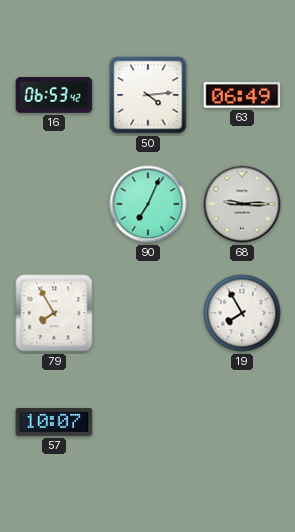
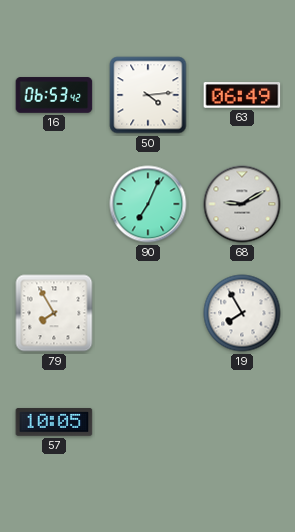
68: 9:15 -> 9:10 (242, 204)
57: 10:07 -> 10:05 (54, 422)
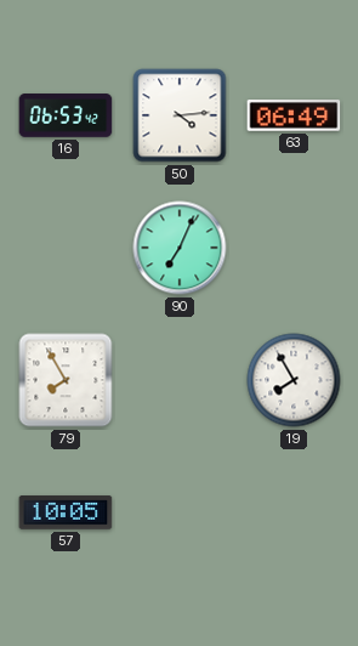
68: 9:10 -> none (242, 204)
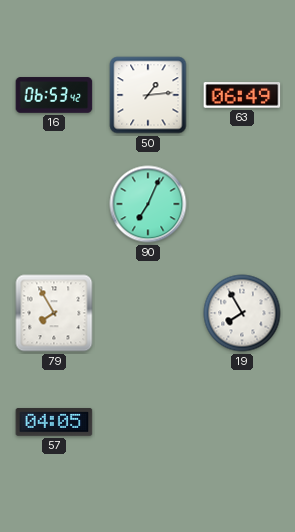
50: 4:14 -> 1:14 (148, 95)
57: 10:05 -> 04:05 (54, 422)
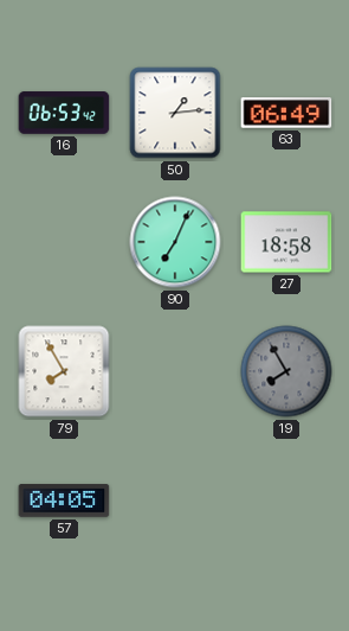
27: none -> 18:58 (286, 242)
19 dial: white -> grey (286, 371)
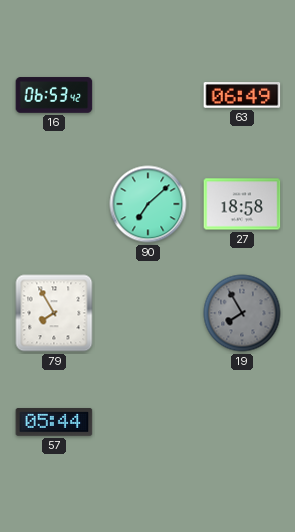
50: 1:14 -> none (175, 113)
90: 7:04 -> 7:08 (148, 204)
57: 04:05 -> 05:44 (54, 422)
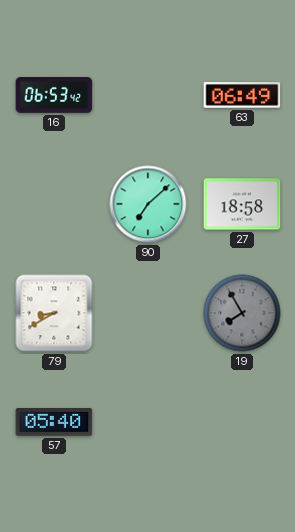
79: 7:55 -> 8:40 (54, 313)
57: 05:44 -> 05:40 (54, 422)
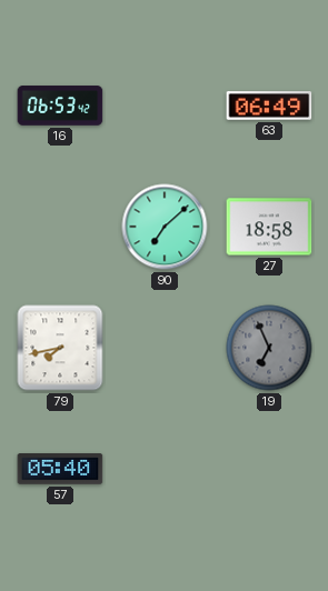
79: 8:40 -> 7:43 (60, 348)
19: 7:55 -> 6:56 (269, 348)
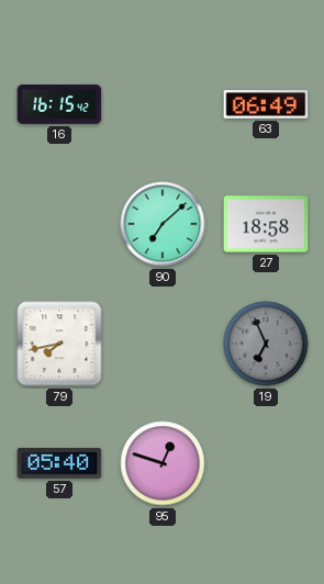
16: 06:53 -> 16:15 (59, 104)
95: none -> 12:48 (163, 463)
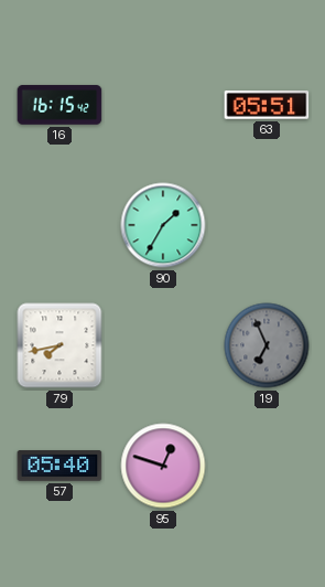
63: 06:49 -> 05:51 (267, 105)
90: 7:08 -> 1:35 (163, 225)
27: 18:58 -> none (266, 224)
